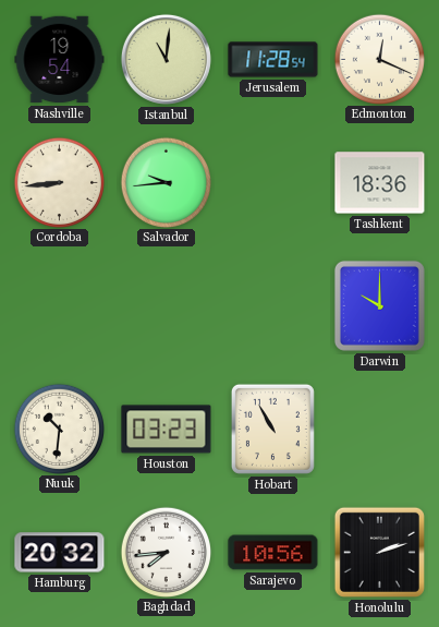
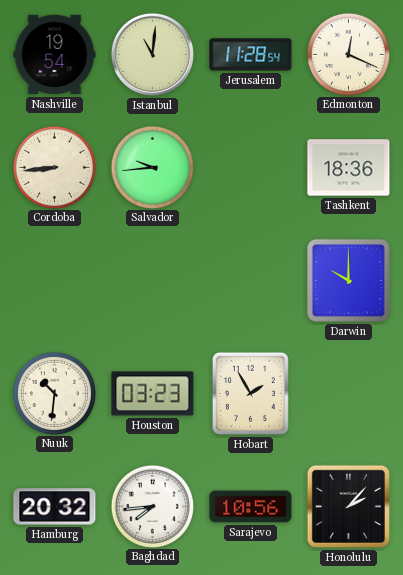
Hobart: 10:55 -> 1:55 (250, 393)
Honolulu: 2:12 -> 2:07 (348, 506)
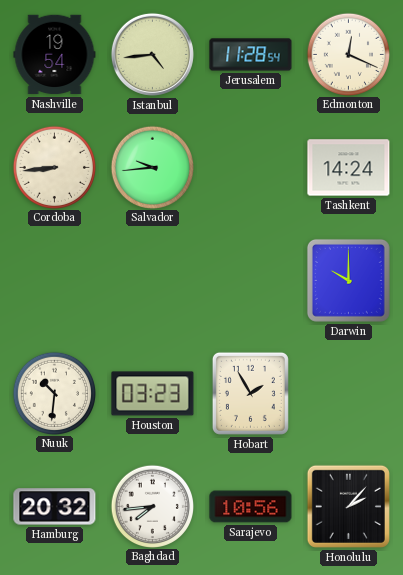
Istanbul: 11:01 -> 4:44 (152, 54)
Tashkent: 18:36 -> 14:24 (349, 168)
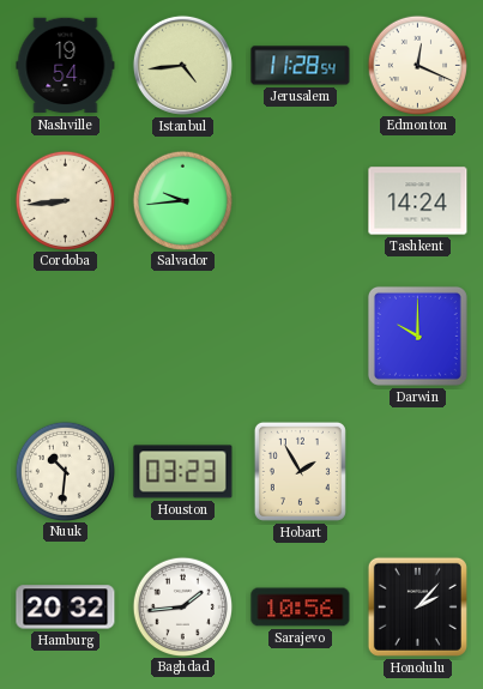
Baghdad: 7:44 -> 1:44 (182, 606)
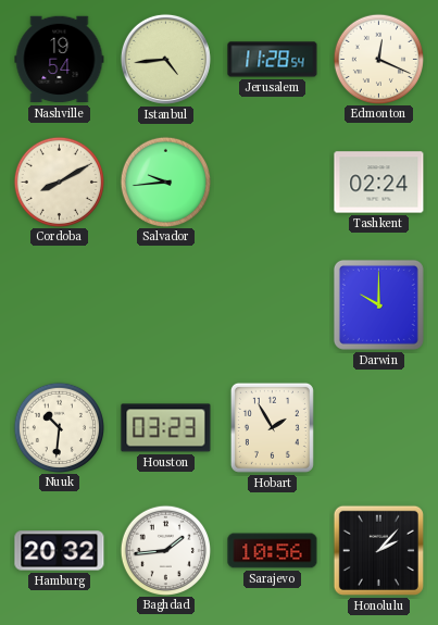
Cordoba: 8:44 -> 8:10 (59, 182)
Tashkent: 14:24 -> 02:24 (379, 183)
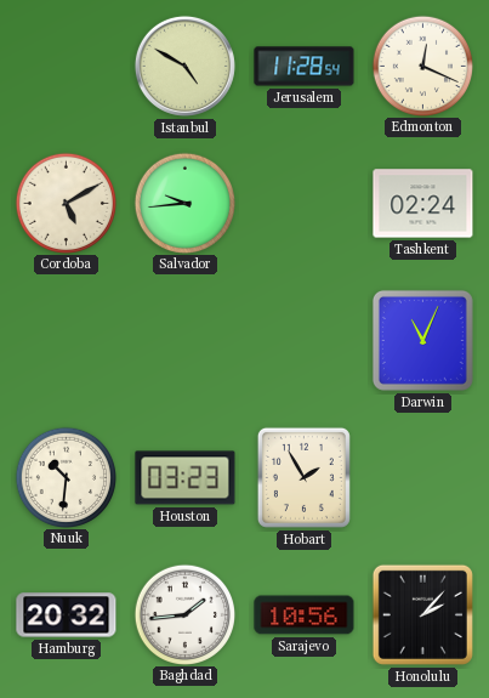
Nashville: 19:54 -> none (60, 60)
Istanbul: 4:44 -> 4:50 (184, 66)
Cordoba: 8:10 -> 5:10 (66, 203)
Darwin: 10:00 -> 11:04 (422, 340)
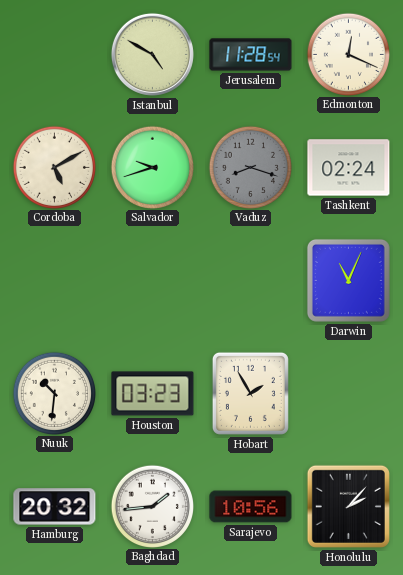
Salvador: 9:44 -> 9:42 (152, 167)
Vaduz: none -> 8:18 (250, 167)
